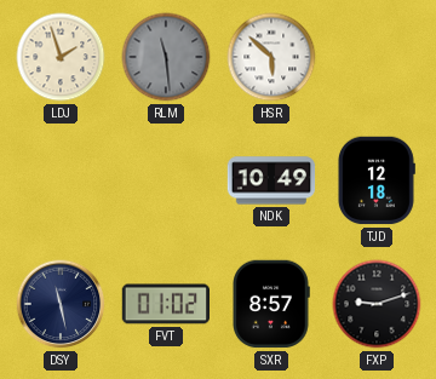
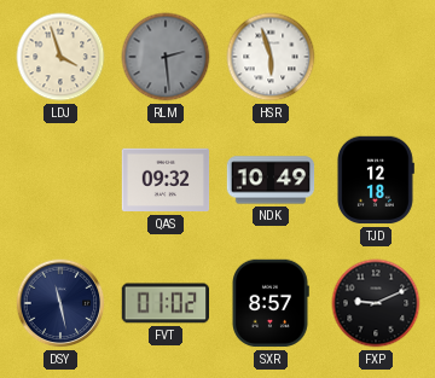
LDJ: 1:57 -> 3:57 (60, 57)
RLM: 11:29 -> 2:29 (166, 57)
HSR: 5:52 -> 5:57 (271, 57)
QAS: none -> 09:32 (166, 180)
FXP: 9:12 -> 9:11 (376, 303)
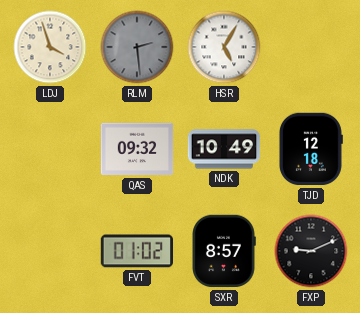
HSR: 5:57 -> 5:05 (224, 47)
DSY: 11:28 -> none (60, 303)
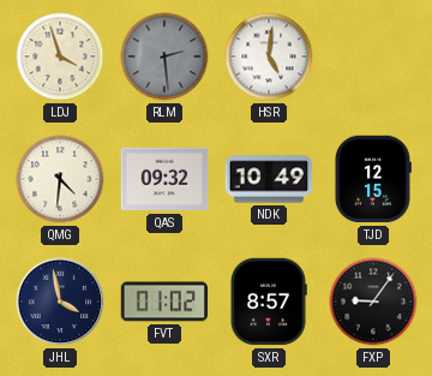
HSR: 5:05 -> 5:01 (269, 56)
QMG: none -> 4:31 (60, 179)
TJD: 12:18 -> 12:15 (372, 179)
JHL: none -> 3:58 (60, 302)
FXP: 9:11 -> 9:06 (373, 302)
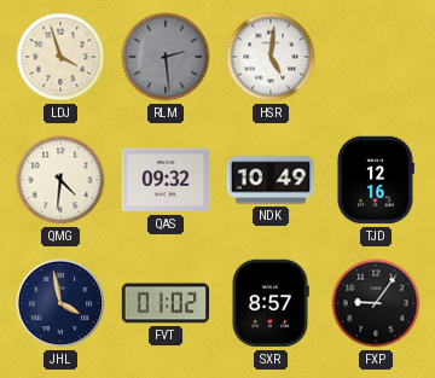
TJD: 12:15 -> 12:16 (375, 180)
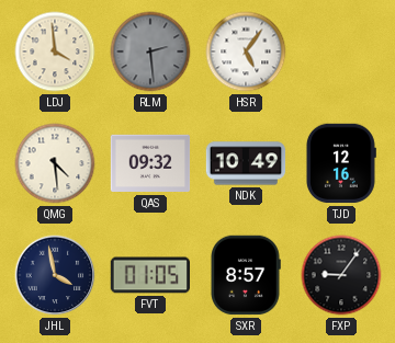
LDJ: 3:57 -> 3:59 (55, 52)
HSR: 5:01 -> 5:06 (246, 52)
QMG: 4:31 -> 4:29 (55, 163)
FVT: 01:02 -> 01:05 (149, 275)
